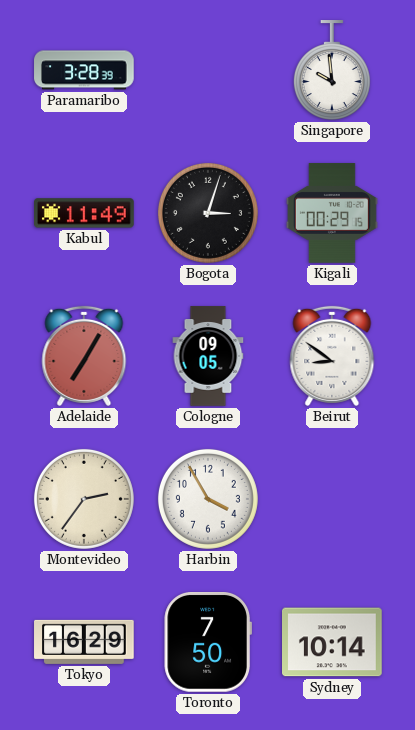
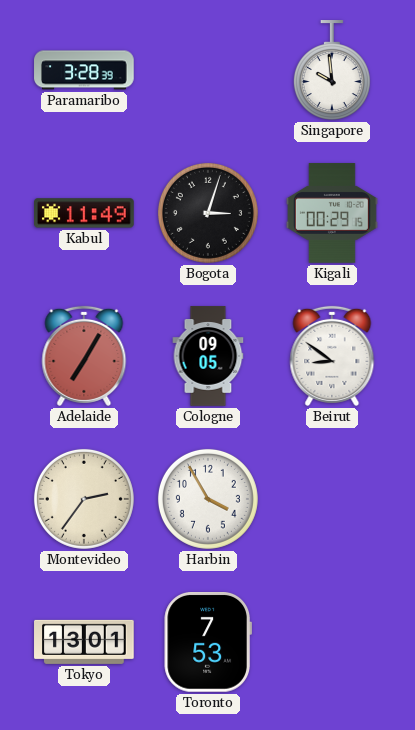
Tokyo: 16:29 -> 13:01 (84, 642)
Toronto: 7:50 -> 7:53 (207, 643)
Sydney: 10:14 -> none (332, 642)
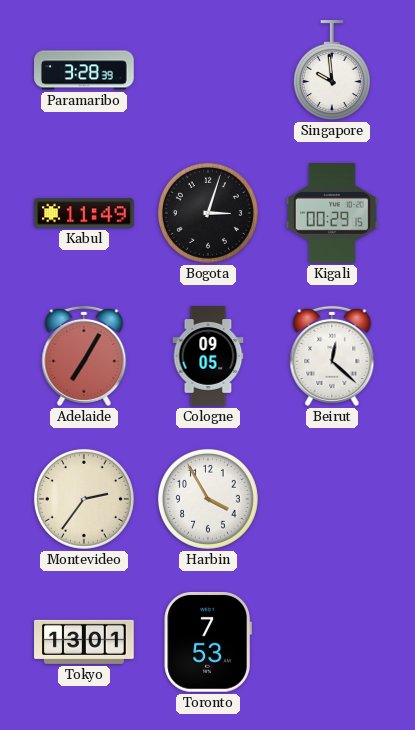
Beirut: 8:51 -> 12:22 (332, 356)
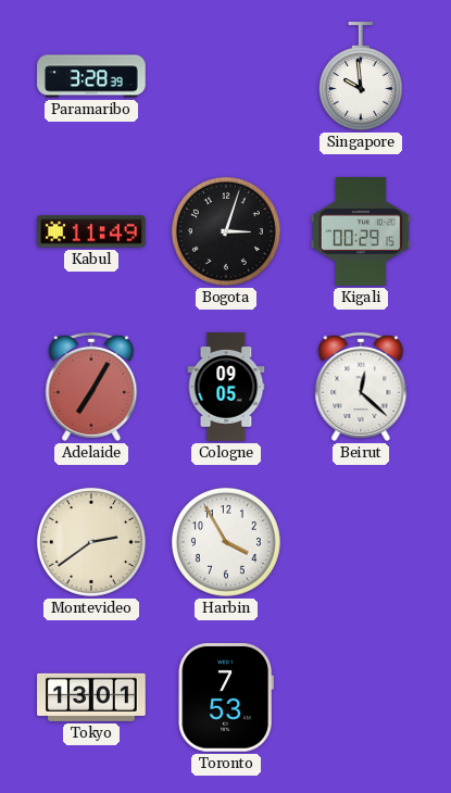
Montevideo: 2:36 -> 2:39 (91, 542)
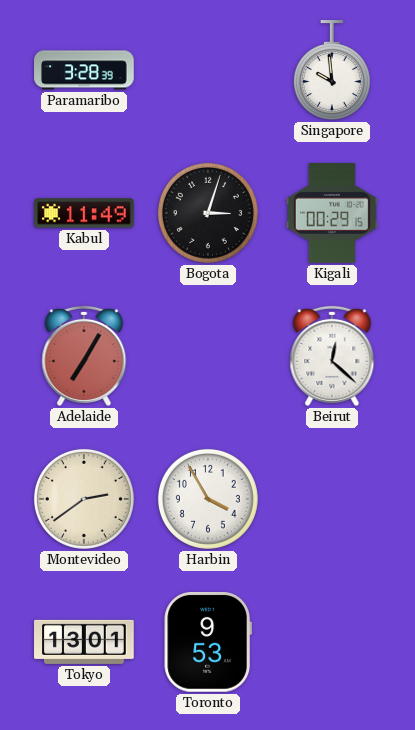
Cologne: 09:05 -> none (226, 387)
Toronto: 7:53 -> 9:53 (207, 643)
